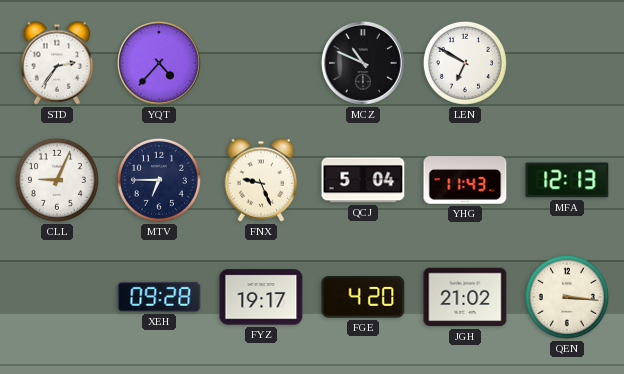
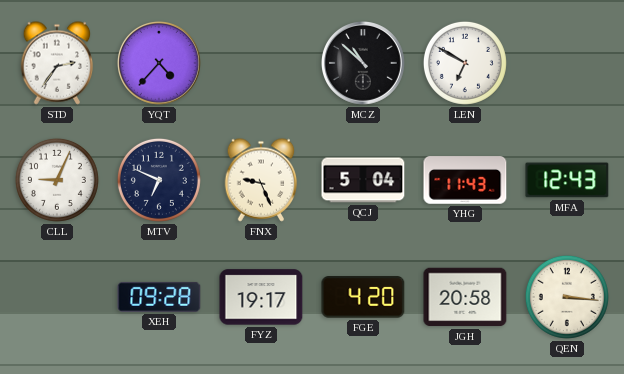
MCZ: 10:49 -> 10:52 (364, 64)
MTV: 6:45 -> 6:49 (159, 180)
MFA: 12:13 -> 12:43 (567, 180)
JGH: 21:02 -> 20:58 (465, 297)
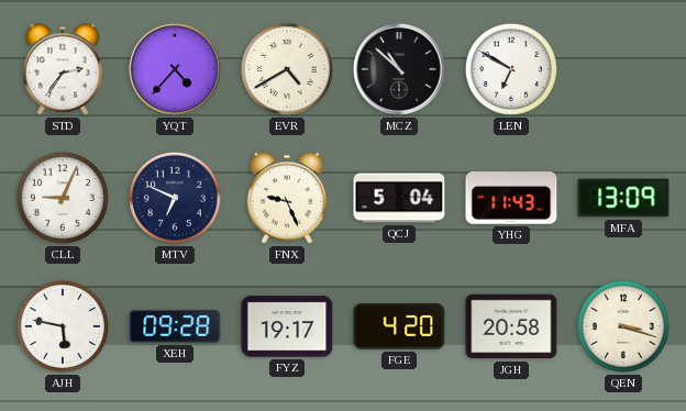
EVR: none -> 4:40 (287, 69)
MFA: 12:43 -> 13:09 (623, 198)
AJH: none -> 5:47 (63, 326)
QEN: 3:16 -> 3:18 (623, 326)
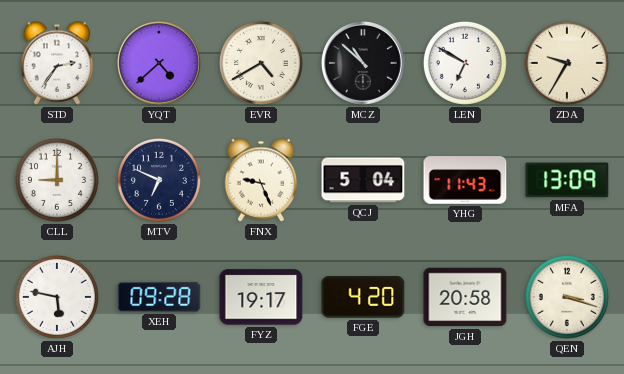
YQT: 4:37 -> 4:38 (160, 64)
ZDA: none -> 9:35 (567, 63)
CLL: 9:04 -> 9:00 (57, 180)
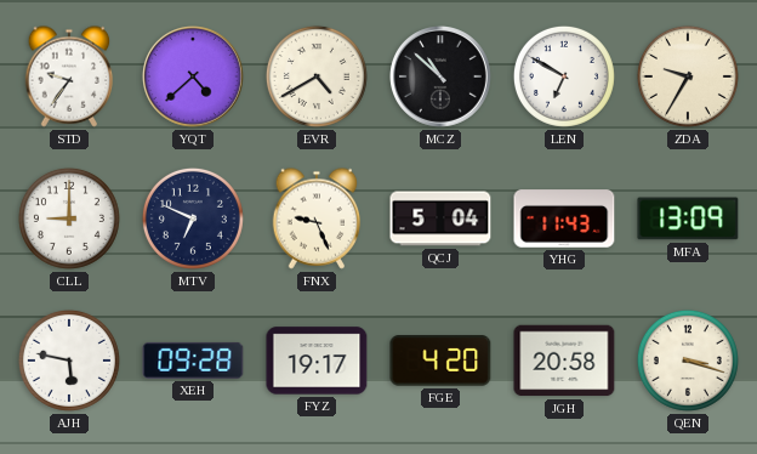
STD: 2:36 -> 9:36 (69, 76)
